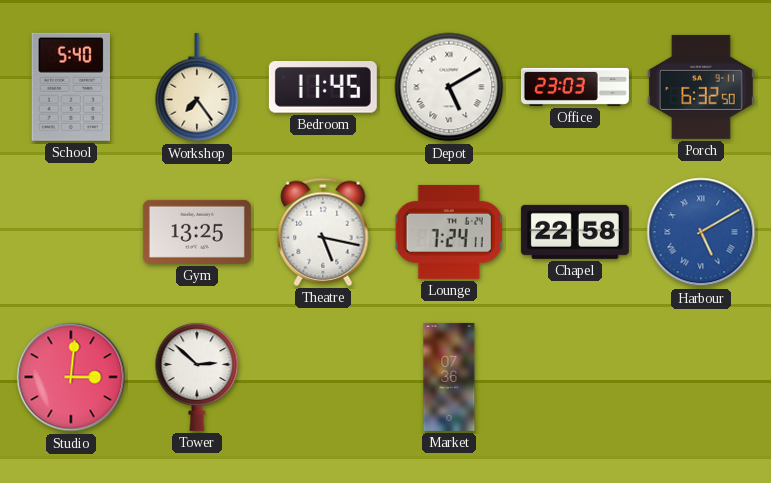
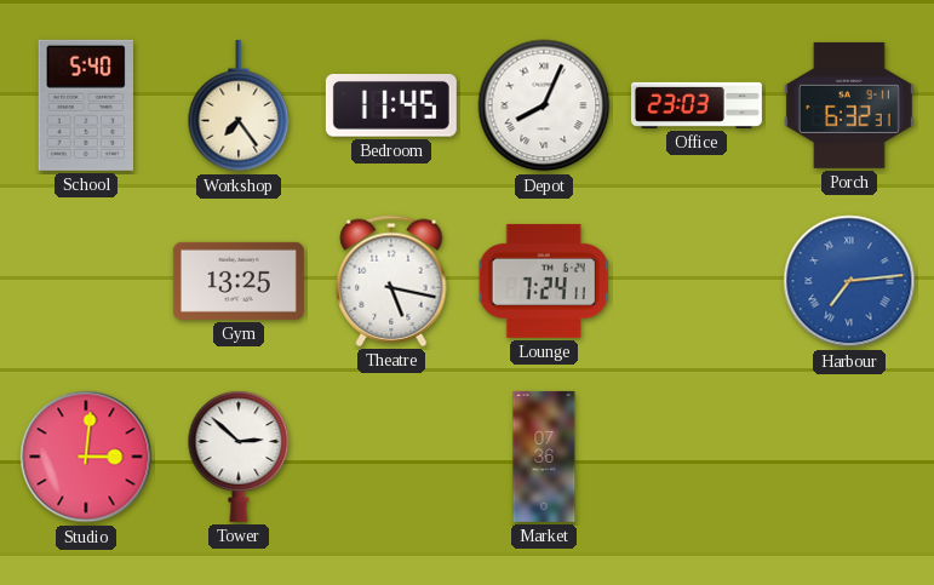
Depot: 5:10 -> 8:04 (544, 105)
Porch: 6:32:50 -> 6:32:31 (849, 105)
Chapel: 22:58 -> none (575, 232)
Harbour: 5:10 -> 7:14 (849, 281)
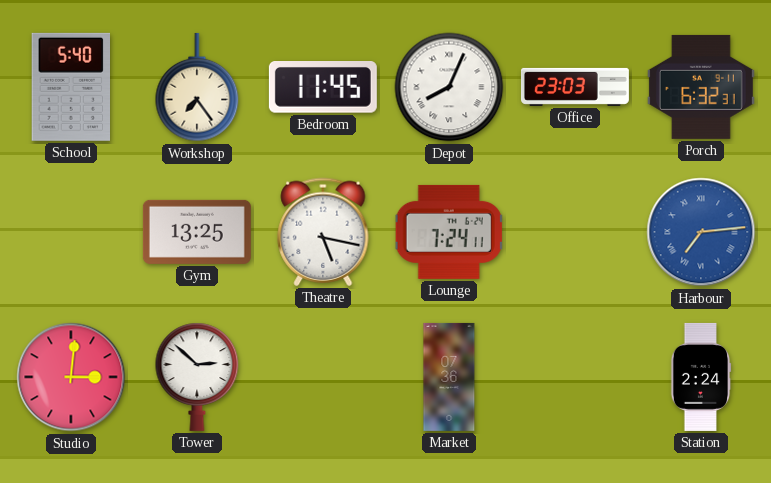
Station: none -> 2:24 (701, 377)
